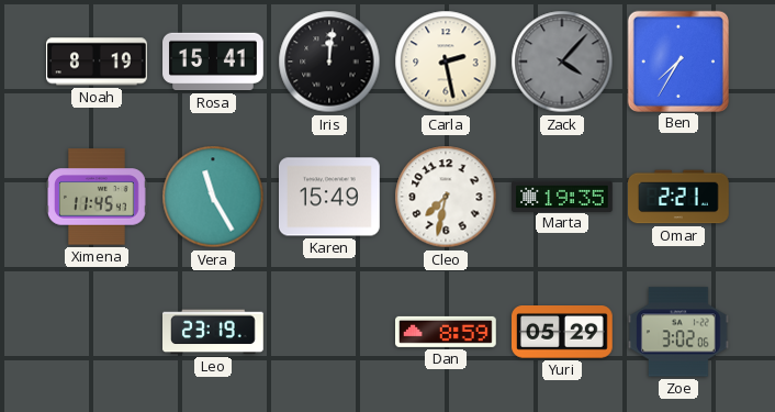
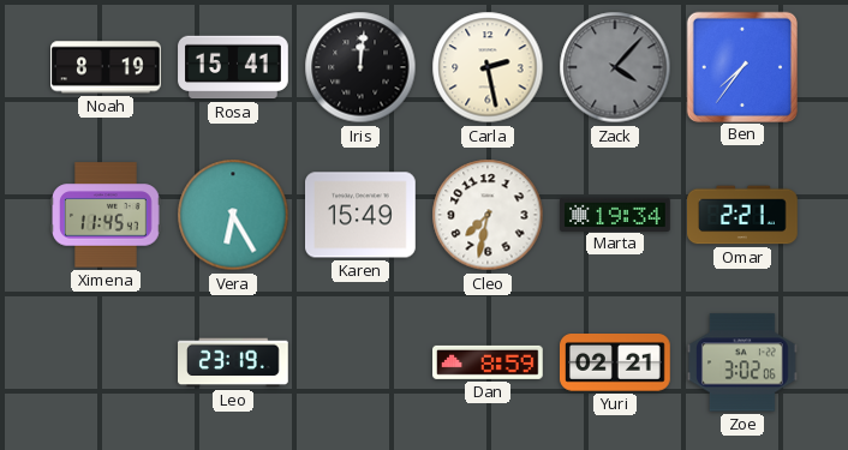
Ben: 7:35 -> 7:36 (741, 66)
Vera: 11:25 -> 6:25 (233, 215)
Marta: 19:35 -> 19:34 (616, 214)
Yuri: 05:29 -> 02:21 (616, 364)
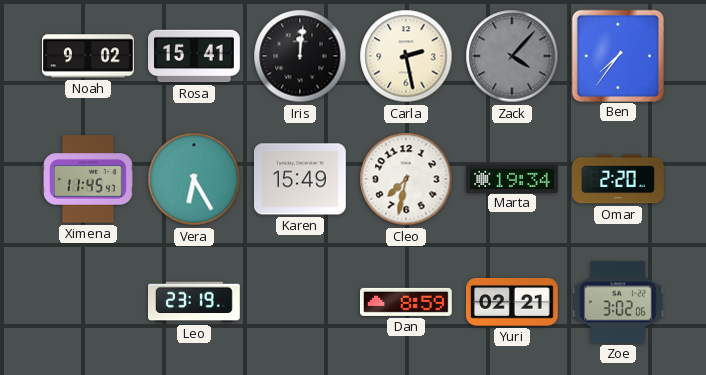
Noah: 8:19 -> 9:02 (89, 56)
Omar: 2:21 -> 2:20 (619, 179)
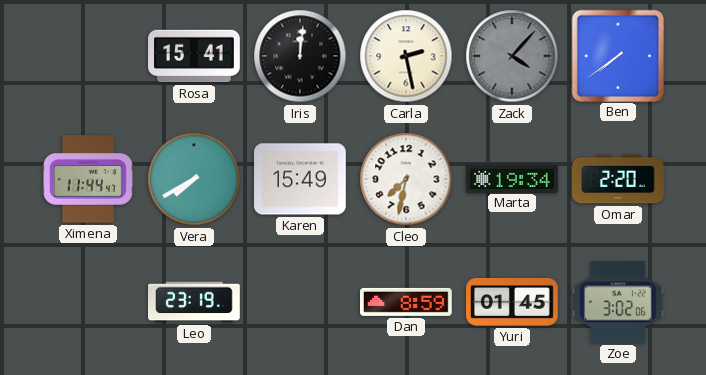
Noah: 9:02 -> none (89, 56)
Ben: 7:36 -> 7:39 (617, 55)
Ximena: 11:45 -> 11:44 (89, 179)
Vera: 6:25 -> 7:40 (194, 179)
Yuri: 02:21 -> 01:45 (513, 303)
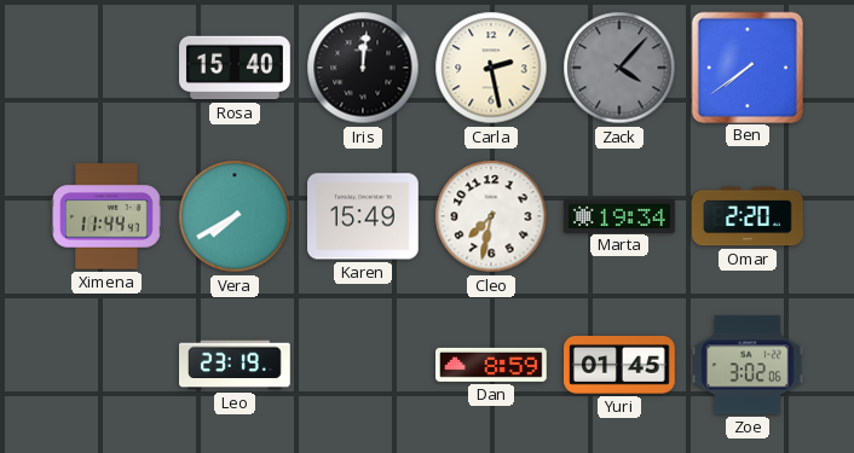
Rosa: 15:41 -> 15:40 (235, 68)
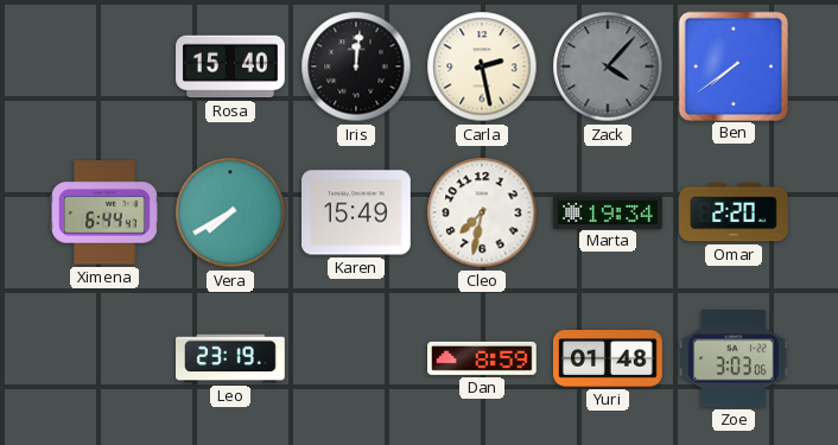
Ximena: 11:44 -> 6:44 (106, 212)
Yuri: 01:45 -> 01:48 (609, 360)
Zoe: 3:02 -> 3:03 (735, 358)
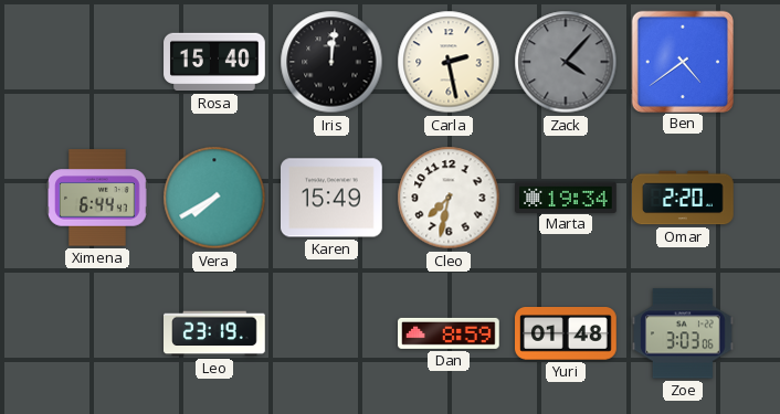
Ben: 7:39 -> 4:39 (682, 61)
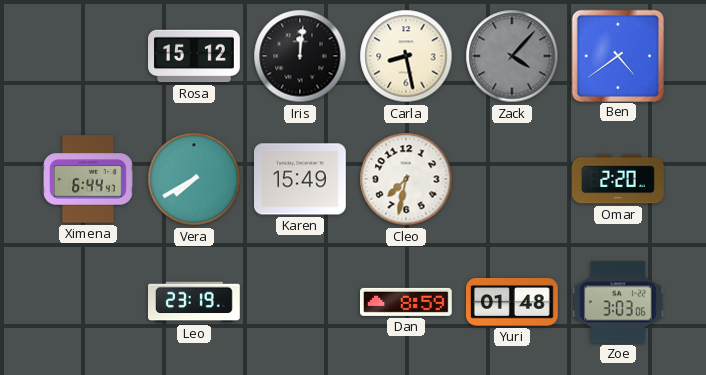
Rosa: 15:40 -> 15:12 (194, 56)
Carla: 2:28 -> 8:28 (406, 56)
Marta: 19:34 -> none (567, 197)
